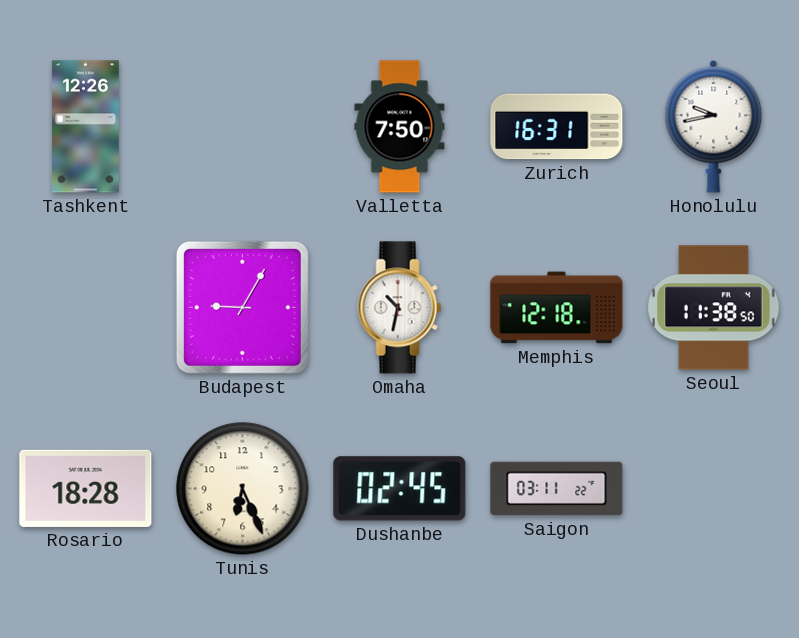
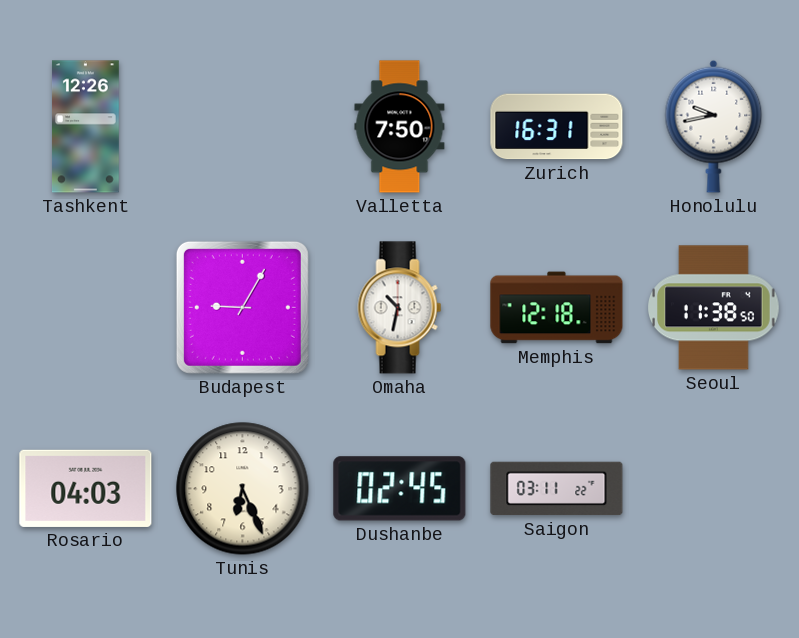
Rosario: 18:28 -> 04:03 (86, 488)
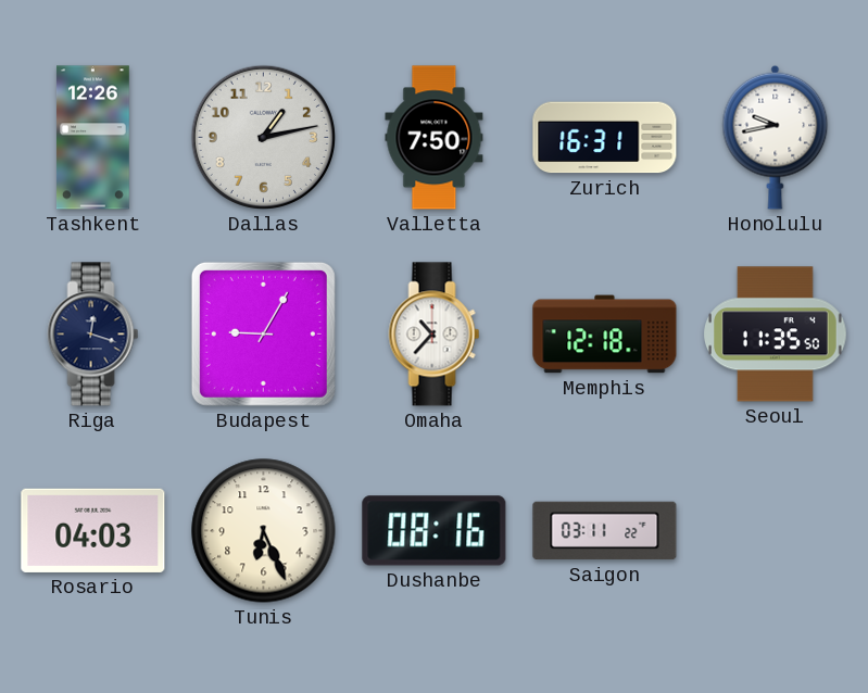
Dallas: none -> 1:13 (263, 137)
Riga: none -> 12:18 (93, 335)
Omaha: 10:32 -> 10:37 (435, 335)
Seoul: 11:38 -> 11:35 (776, 335)
Dushanbe: 02:45 -> 08:16 (435, 531)
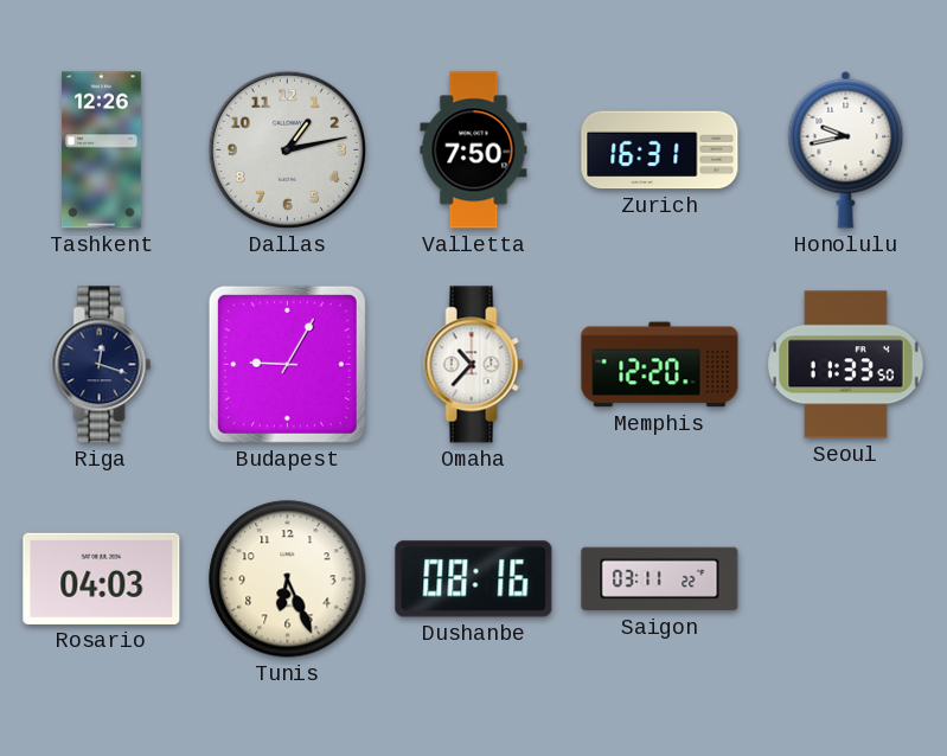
Memphis: 12:18 -> 12:20 (660, 365)
Seoul: 11:35 -> 11:33 (846, 365)
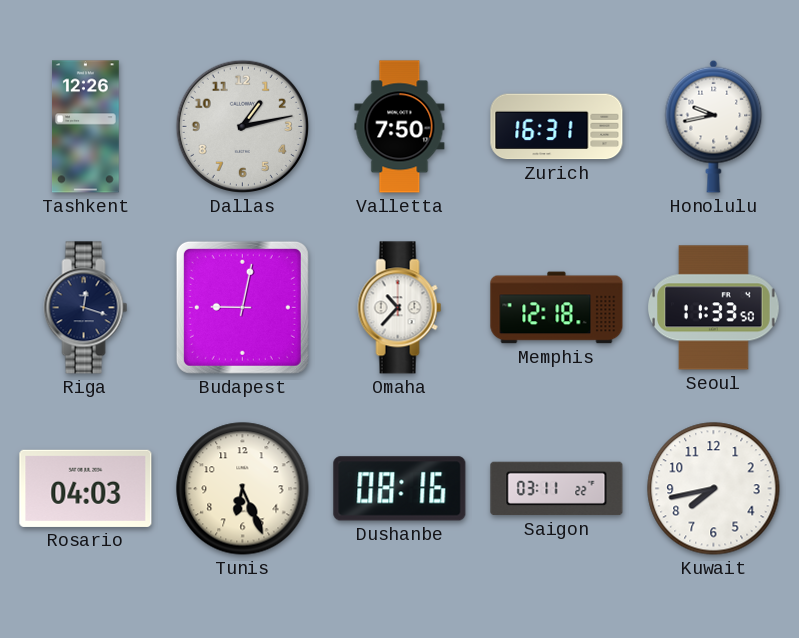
Budapest: 9:05 -> 9:02 (242, 307)
Memphis: 12:20 -> 12:18 (557, 308)
Kuwait: none -> 7:43 (714, 489)
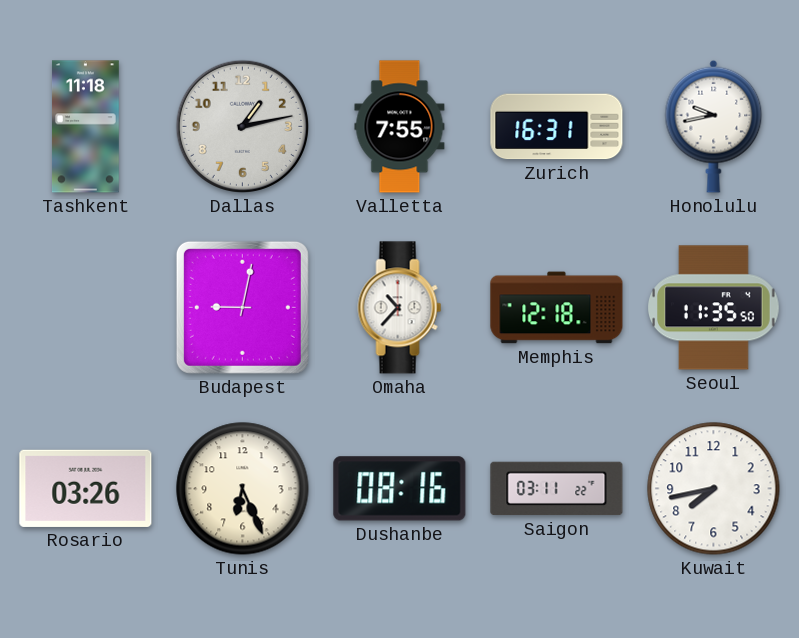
Tashkent: 12:26 -> 11:18 (86, 127)
Valletta: 7:50 -> 7:55 (400, 127)
Riga: 12:18 -> none (86, 308)
Seoul: 11:33 -> 11:35 (714, 308)
Rosario: 04:03 -> 03:26 (86, 488)
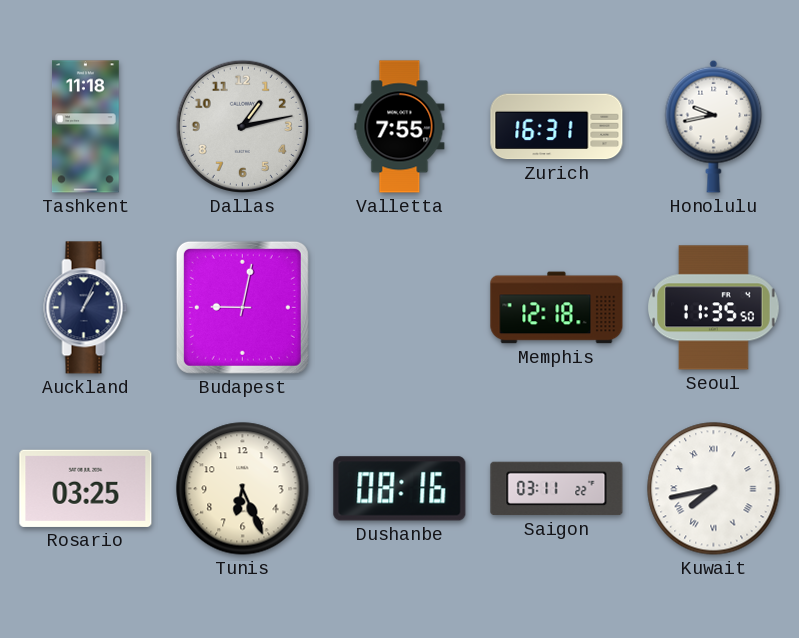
Auckland: none -> 1:04 (86, 308)
Omaha: 10:37 -> none (400, 308)
Rosario: 03:26 -> 03:25 (86, 488)
Kuwait numerals: Arabic -> Roman (714, 489)
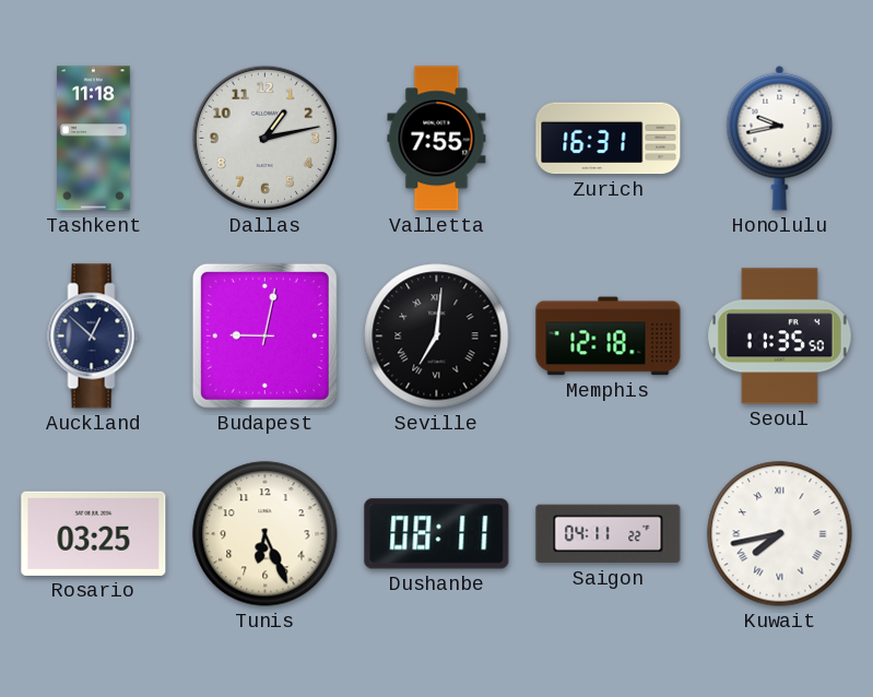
Auckland: 1:04 -> 12:52 (94, 336)
Seville: none -> 7:01 (437, 336)
Dushanbe: 08:16 -> 08:11 (437, 534)
Saigon: 03:11 -> 04:11 (609, 534)
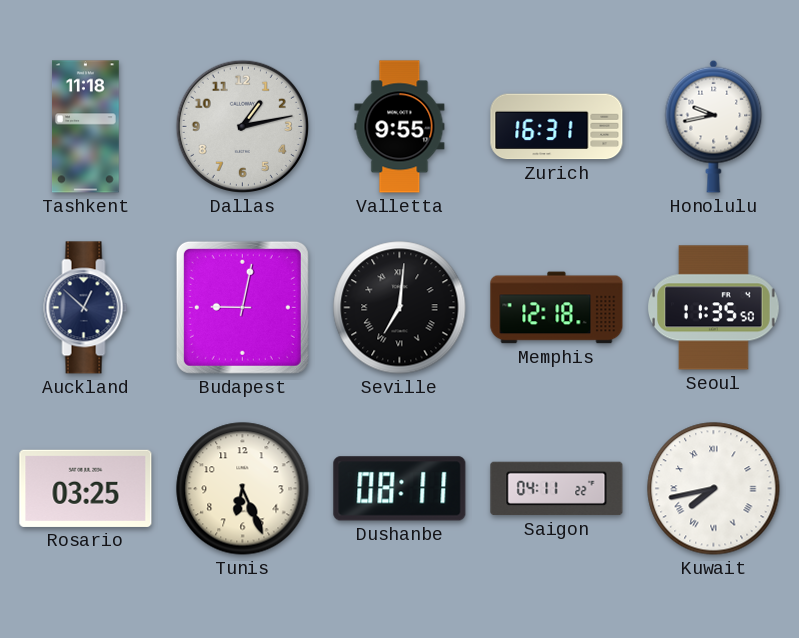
Valletta: 7:55 -> 9:55 (400, 127)
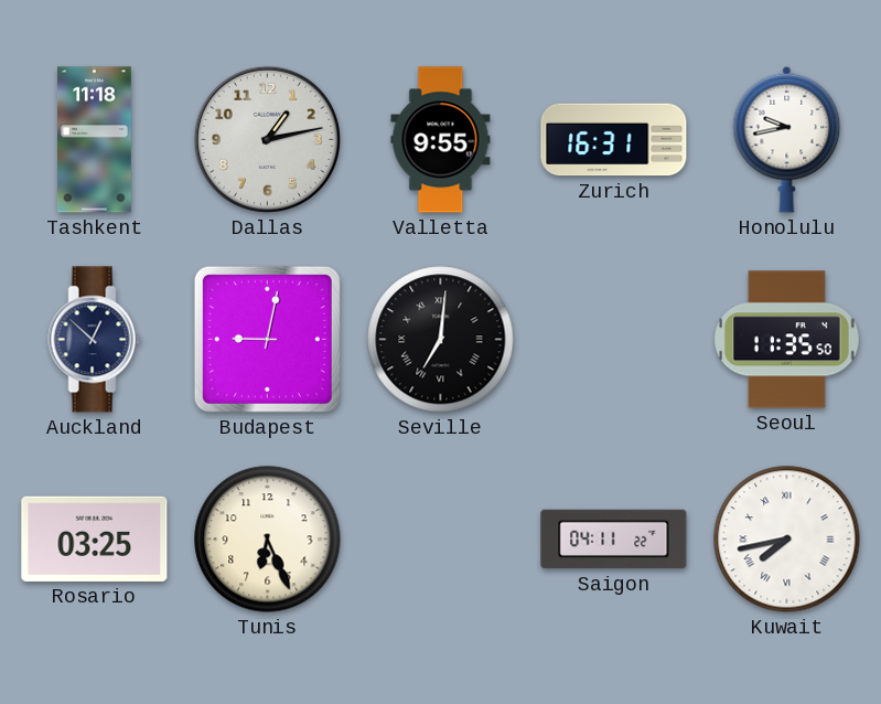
Memphis: 12:18 -> none (557, 308)
Dushanbe: 08:11 -> none (400, 489)
